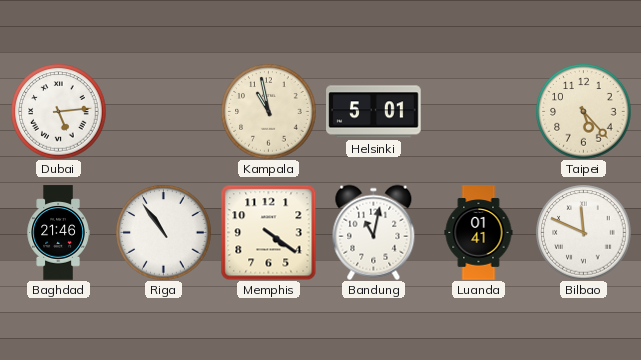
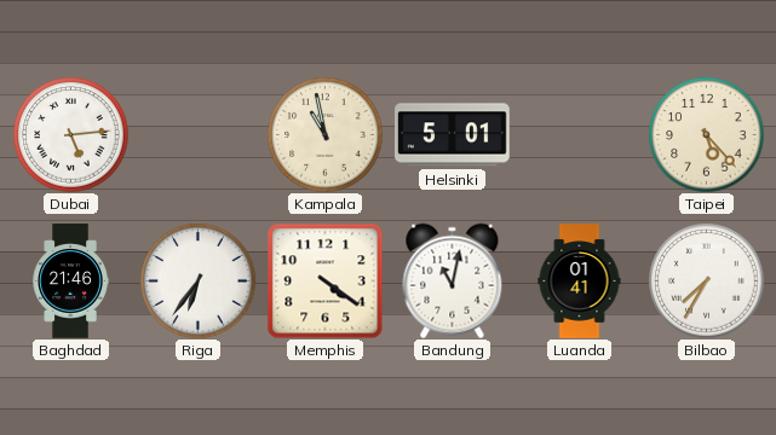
Riga: 10:54 -> 6:36 (197, 280)
Bilbao: 11:49 -> 7:35 (706, 280)
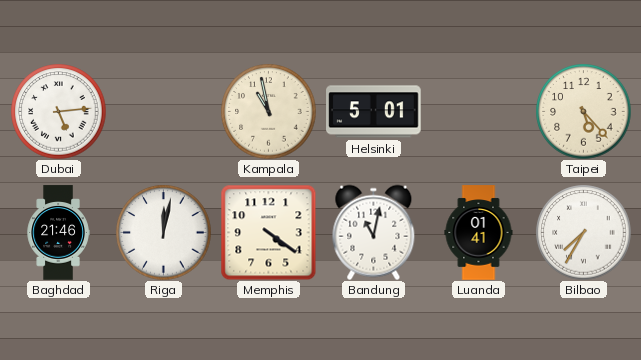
Riga: 6:36 -> 12:02 (163, 232)
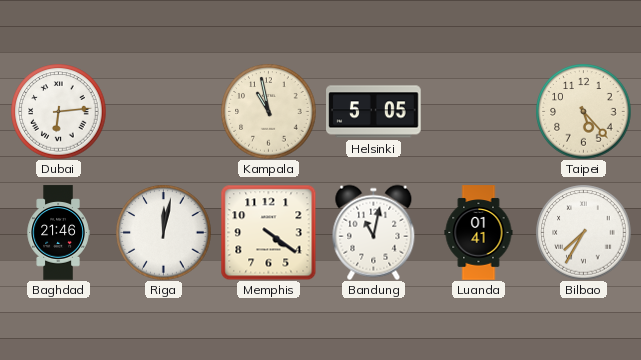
Dubai: 5:14 -> 6:14 (58, 111)
Helsinki: 5:01 -> 5:05 (374, 112)
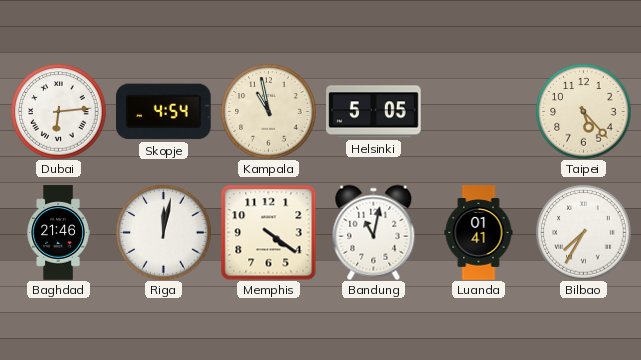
Skopje: none -> 4:54 (164, 112)
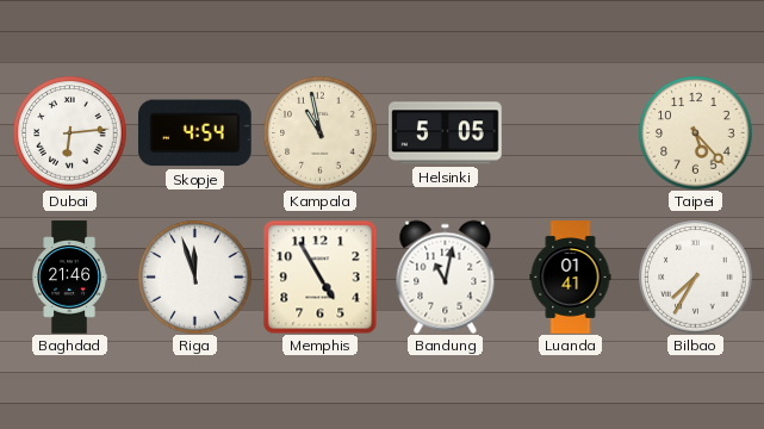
Riga: 12:02 -> 11:57 (194, 276)
Memphis: 4:21 -> 4:55 (319, 276)
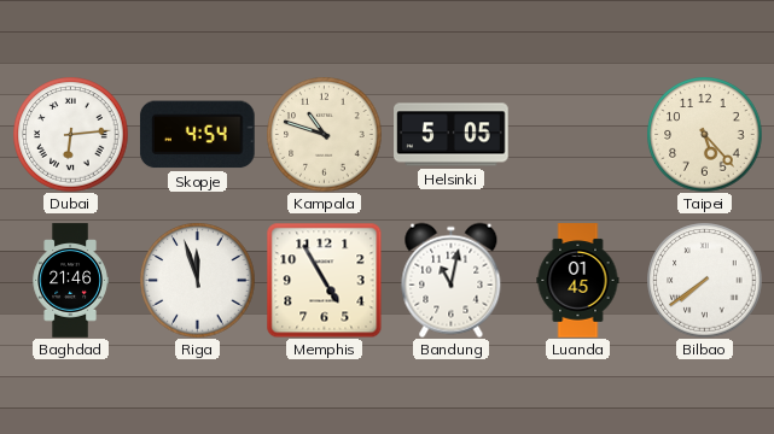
Kampala: 10:58 -> 10:48 (324, 134)
Luanda: 01:41 -> 01:45 (578, 281)
Bilbao: 7:35 -> 7:39 (704, 280)
